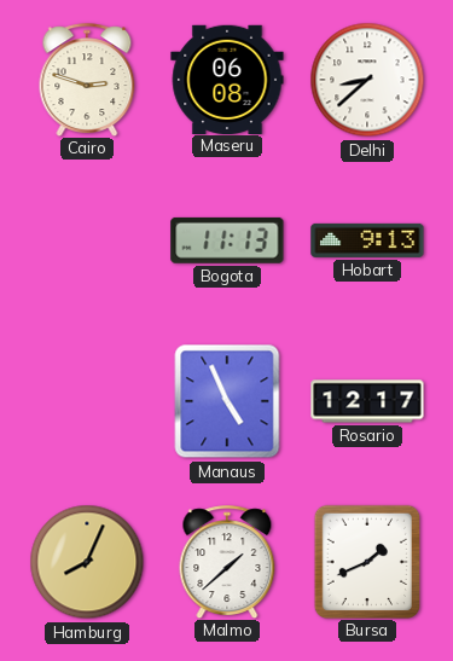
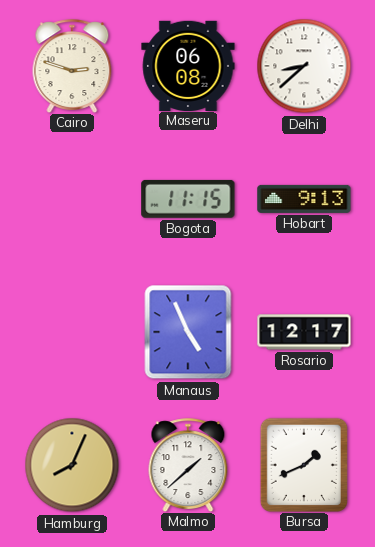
Bogota: 11:13 -> 11:15 (188, 199)
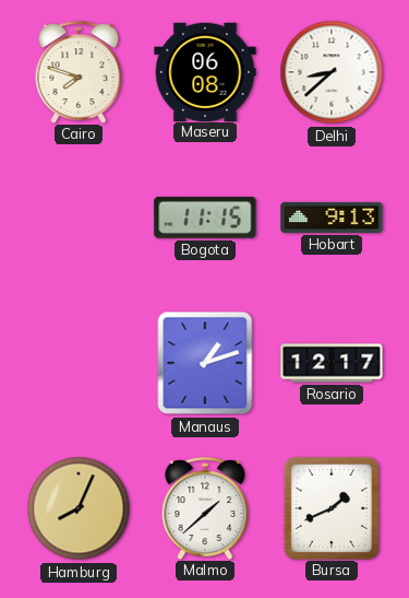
Cairo: 2:48 -> 7:48 (79, 72)
Manaus: 4:56 -> 1:12 (205, 363)
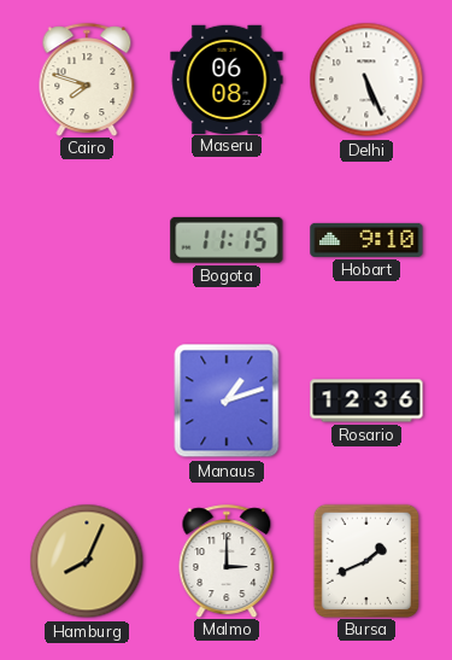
Delhi: 8:38 -> 5:26 (366, 80)
Hobart: 9:13 -> 9:10 (366, 240)
Rosario: 12:17 -> 12:36 (366, 401)
Malmo: 1:38 -> 3:00 (227, 561)
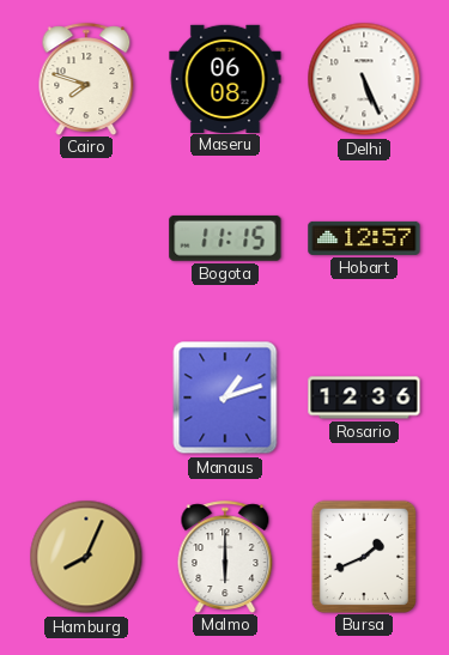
Hobart: 9:10 -> 12:57 (364, 238)
Malmo: 3:00 -> 6:00 (225, 557)
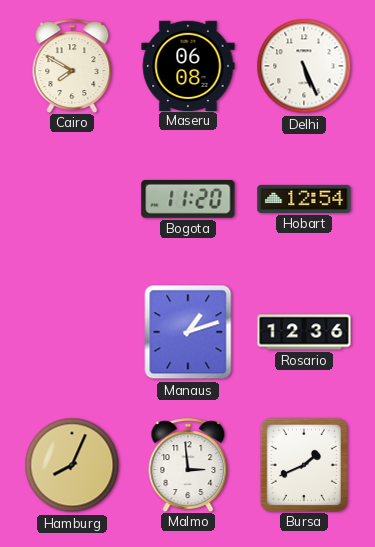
Cairo: 7:48 -> 7:50 (72, 66)
Bogota: 11:15 -> 11:20 (188, 199)
Hobart: 12:57 -> 12:54 (304, 199)
Malmo: 6:00 -> 2:59 (188, 465)
